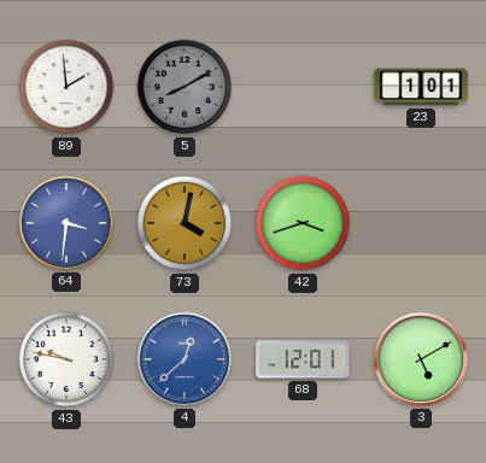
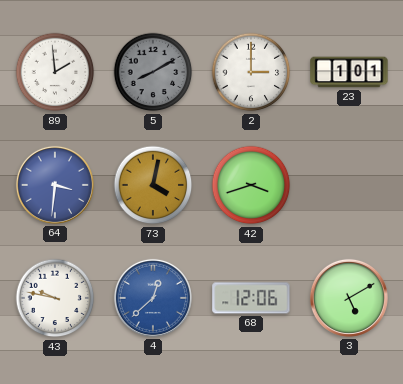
2: none -> 3:00 (251, 72)
68: 12:01 -> 12:06 (251, 298)
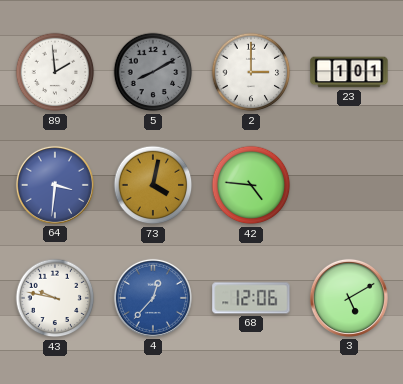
42: 3:42 -> 4:46 (251, 185)
4: 12:38 -> 12:37 (153, 298)
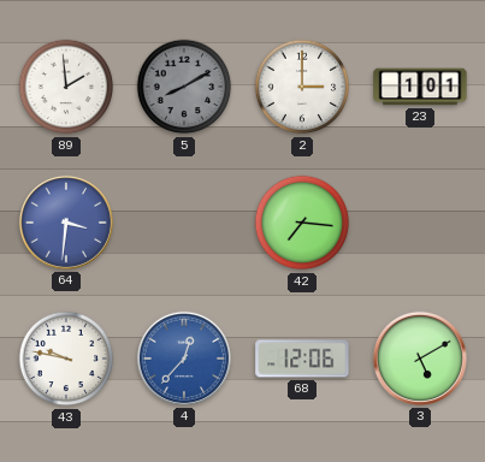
73: 4:02 -> none (153, 185)
42: 4:46 -> 7:16 (302, 223)
